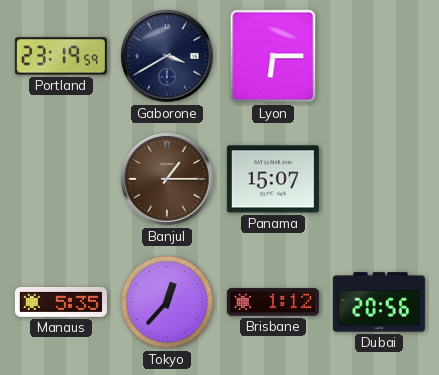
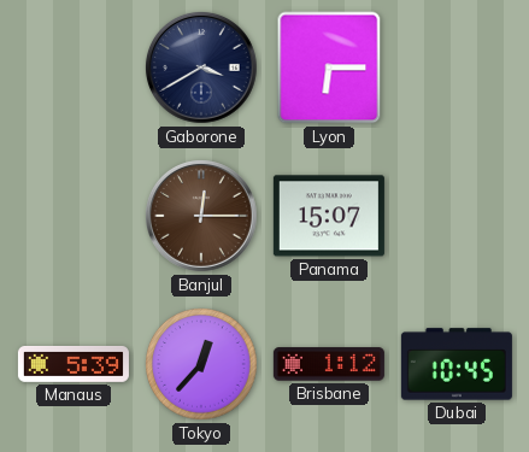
Portland: 23:19 -> none (61, 56)
Banjul: 1:15 -> 12:15 (202, 217)
Manaus: 5:35 -> 5:39 (74, 364)
Dubai: 20:56 -> 10:45 (457, 364)
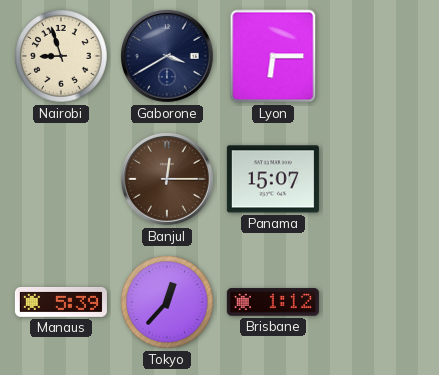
Nairobi: none -> 8:57 (61, 56)
Dubai: 10:45 -> none (457, 364)
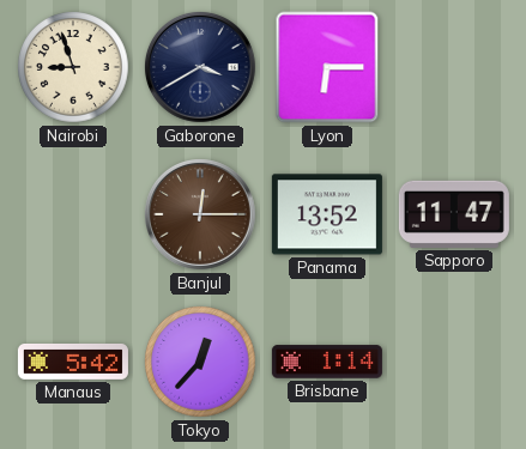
Panama: 15:07 -> 13:52 (327, 214)
Sapporo: none -> 11:47 (454, 214)
Manaus: 5:39 -> 5:42 (73, 362)
Brisbane: 1:12 -> 1:14 (327, 362)
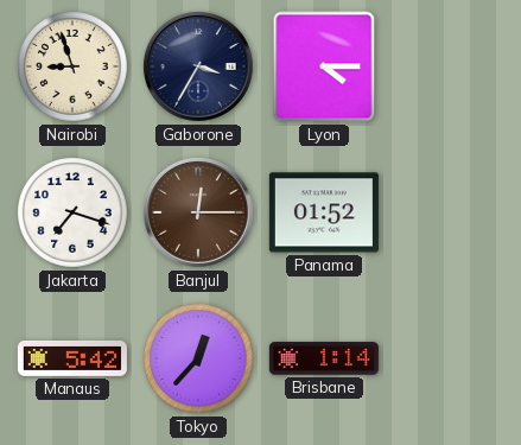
Gaborone: 3:40 -> 3:35 (199, 68)
Lyon: 6:15 -> 4:15 (324, 66)
Jakarta: none -> 7:18 (72, 212)
Panama: 13:52 -> 01:52 (324, 212)
Sapporo: 11:47 -> none (454, 214)
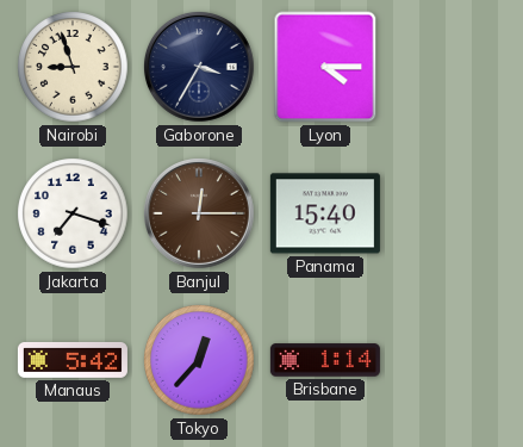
Panama: 01:52 -> 15:40 (325, 213)
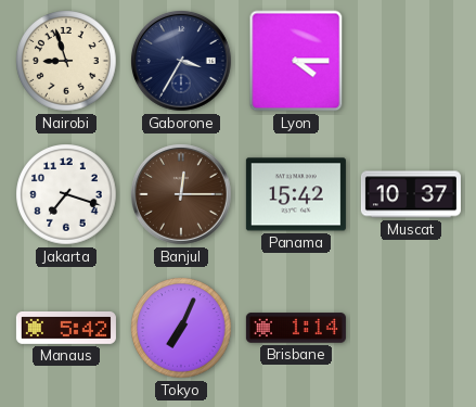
Panama: 15:40 -> 15:42 (296, 194)
Muscat: none -> 10:37 (411, 194)
Tokyo: 12:37 -> 7:04 (181, 328)
